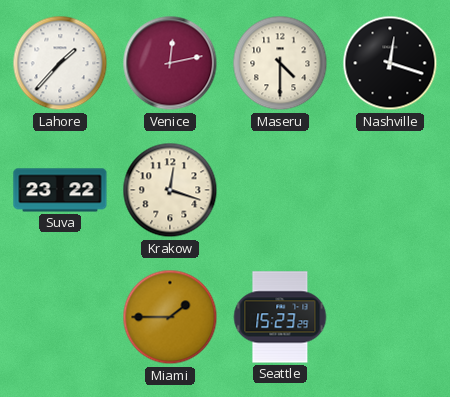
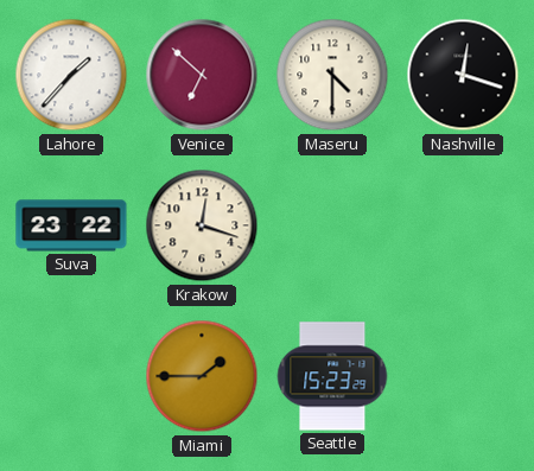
Venice: 12:13 -> 6:52 (202, 75)
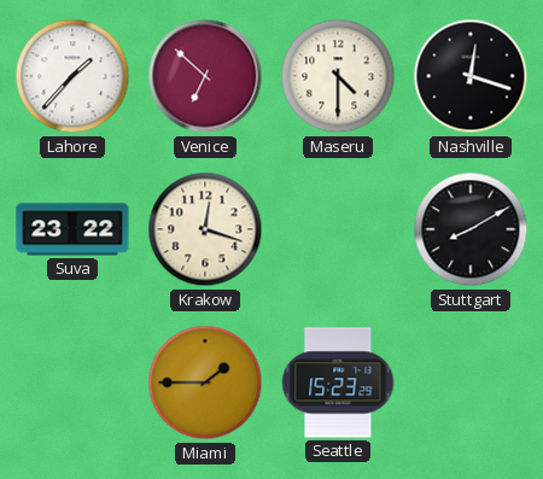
Stuttgart: none -> 8:10 (471, 229)
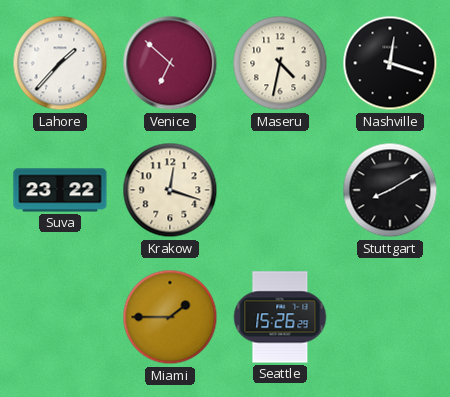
Maseru: 4:30 -> 4:32 (280, 63)
Seattle: 15:23 -> 15:26 (280, 317)
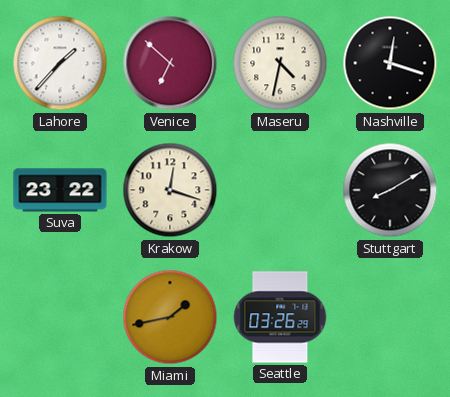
Miami: 1:45 -> 1:43 (170, 317)
Seattle: 15:26 -> 03:26 (280, 317)
